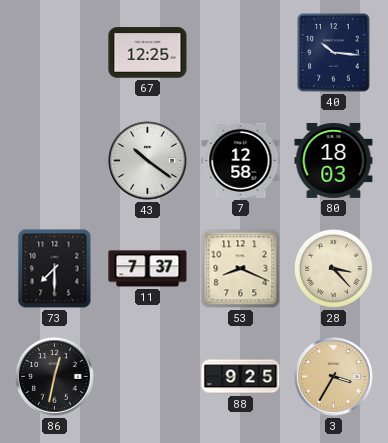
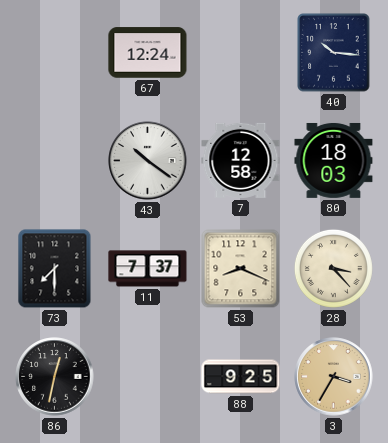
67: 12:25 -> 12:24 (148, 53)
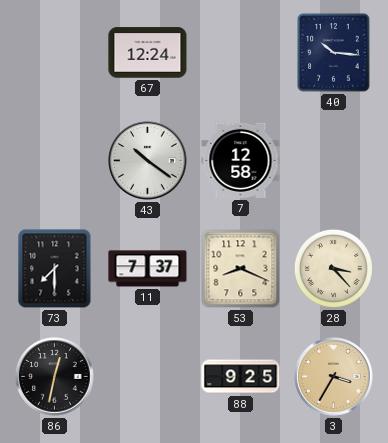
80: 18:03 -> none (334, 160)
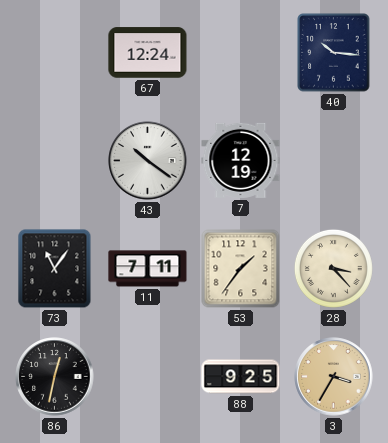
7: 12:58 -> 12:19 (241, 160)
73: 7:30 -> 11:06 (55, 269)
11: 7:37 -> 7:11 (148, 269)
53: 8:19 -> 1:36 (241, 269)
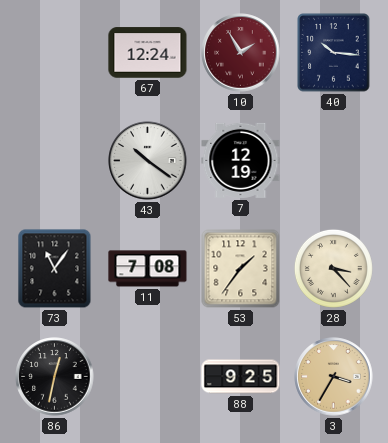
10: none -> 1:55 (241, 53)
11: 7:11 -> 7:08 (148, 269)
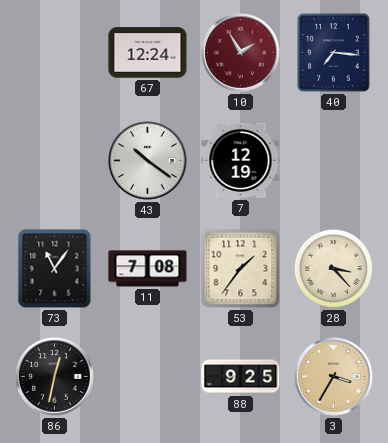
40: 10:16 -> 7:16 (334, 53)
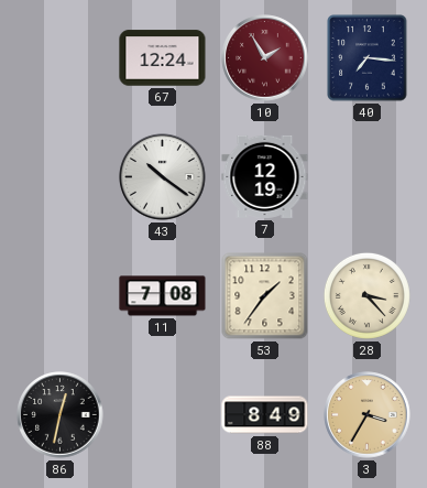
73: 11:06 -> none (55, 269)
88: 9:25 -> 8:49 (265, 415)
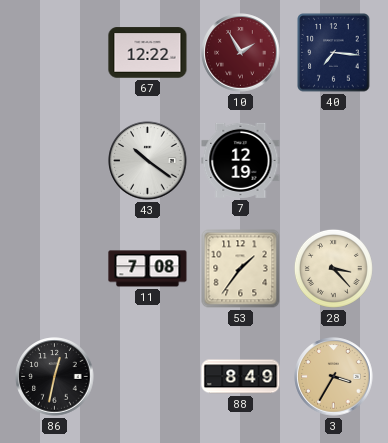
67: 12:24 -> 12:22 (148, 53)
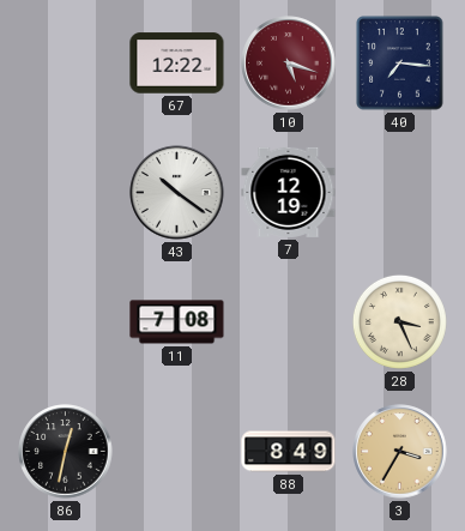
10: 1:55 -> 5:18 (289, 64)
53: 1:36 -> none (241, 269)
28: 3:23 -> 3:26 (399, 321)
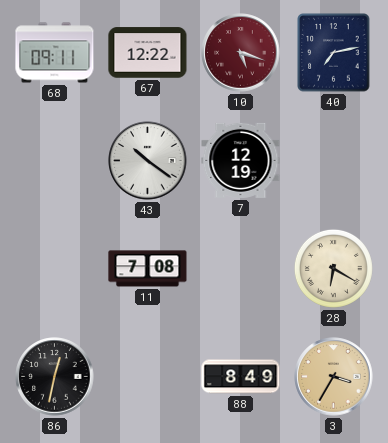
68: none -> 09:11 (55, 53)
40: 7:16 -> 7:13 (334, 53)
28: 3:26 -> 6:20 (333, 268)
